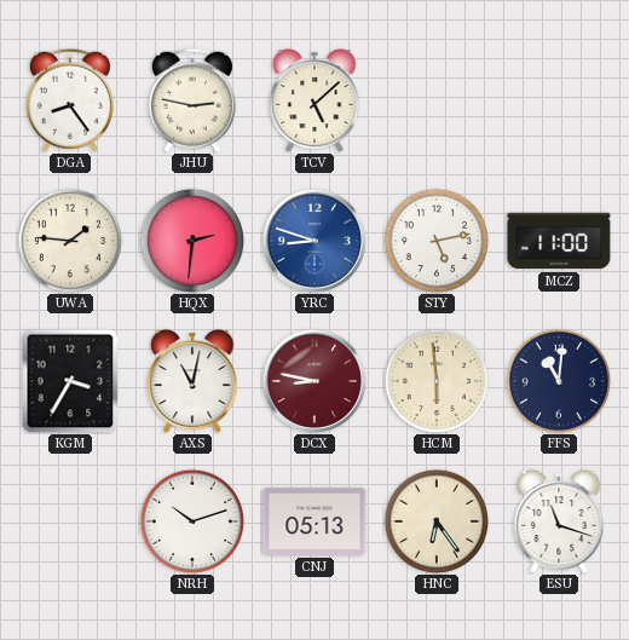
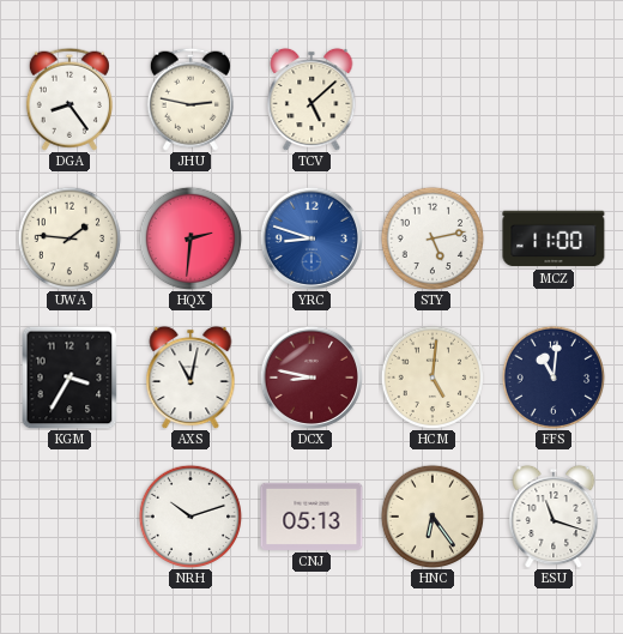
HCM: 5:59 -> 5:01 (433, 378)
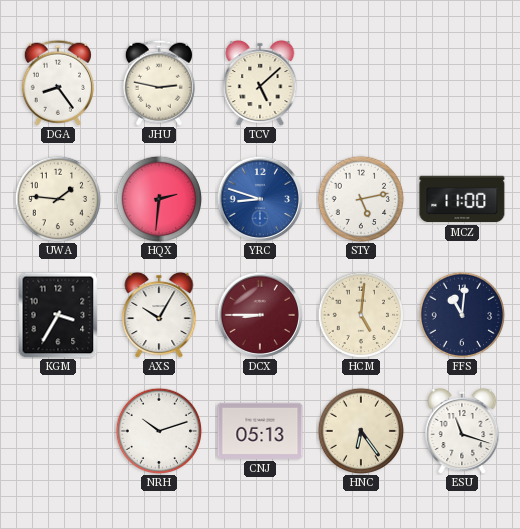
AXS: 11:02 -> 10:05 (159, 315)
DCX: 8:47 -> 8:45 (260, 315)
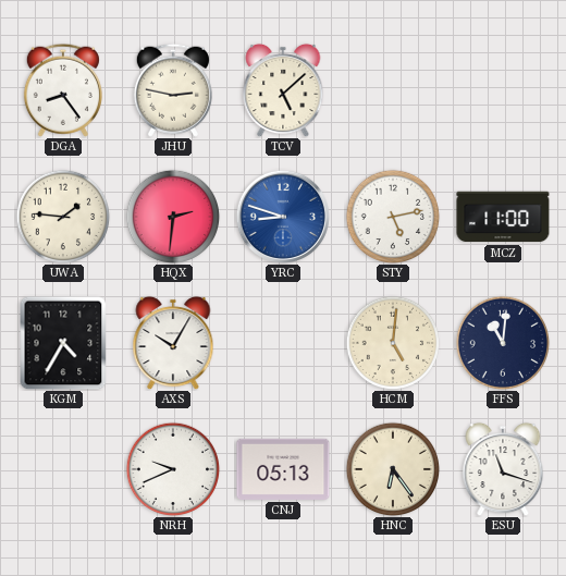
KGM: 3:35 -> 4:35 (63, 343)
DCX: 8:45 -> none (260, 315)
NRH: 10:12 -> 9:41 (173, 469)
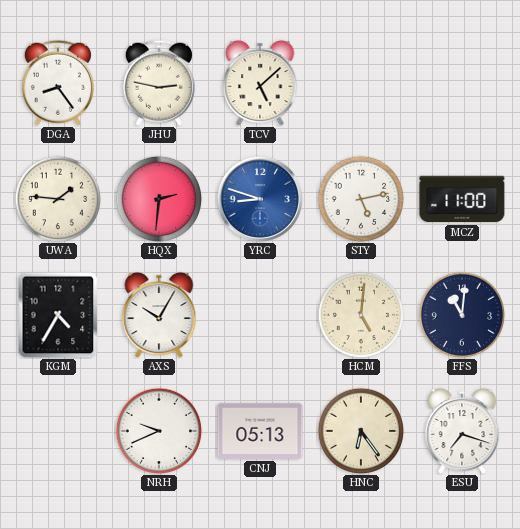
ESU: 11:18 -> 7:18 (462, 431)
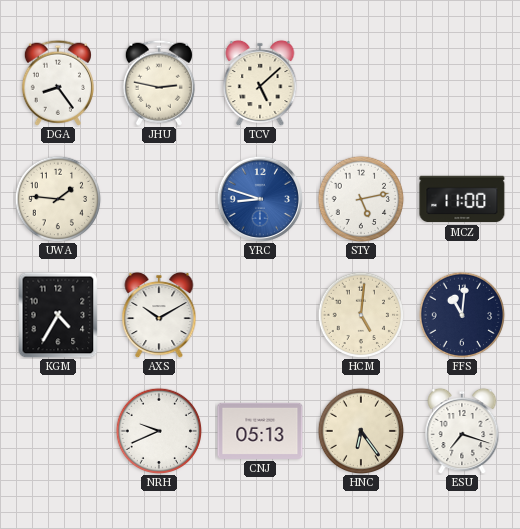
HQX: 2:31 -> none (159, 199)
AXS: 10:05 -> 10:10 (159, 315)
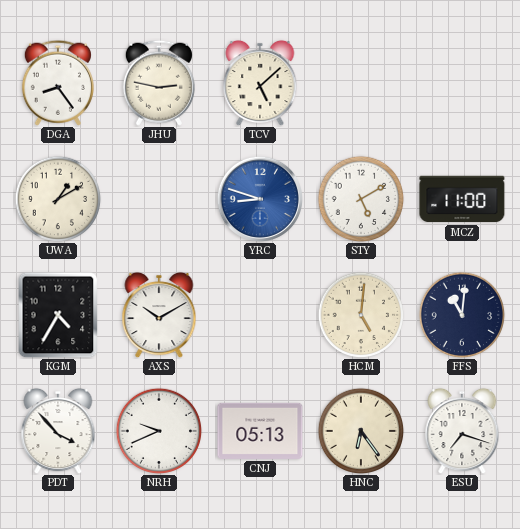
UWA: 1:46 -> 1:10 (58, 199)
STY: 5:13 -> 5:10 (361, 199)
PDT: none -> 3:53 (58, 431)
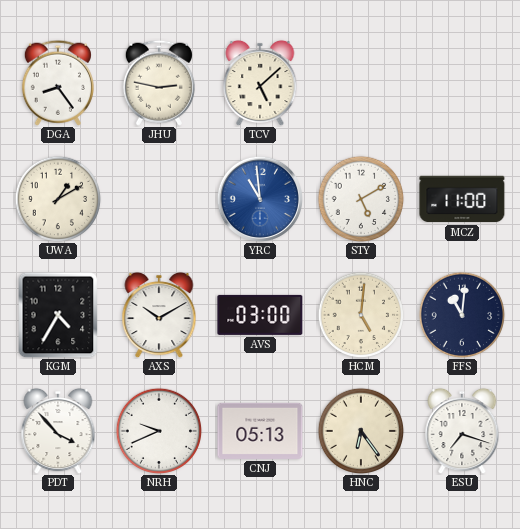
YRC: 8:48 -> 10:59 (260, 199)
AVS: none -> 03:00 (260, 315)
